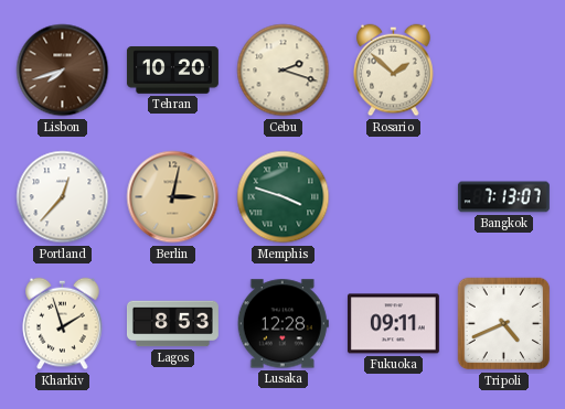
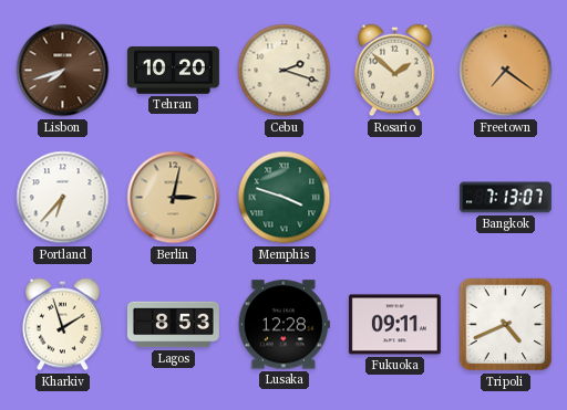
Freetown: none -> 7:21 (506, 71)
Portland: 12:37 -> 6:37 (63, 198)
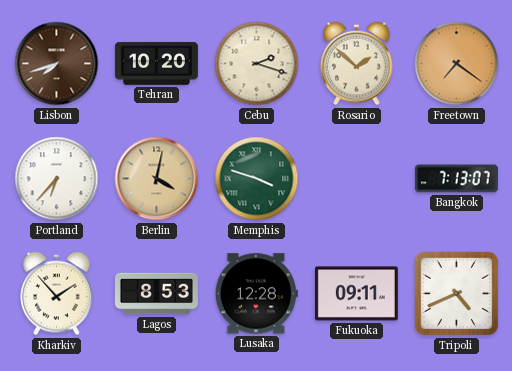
Berlin: 3:02 -> 4:02 (157, 179)
Kharkiv: 1:57 -> 1:53 (57, 294)
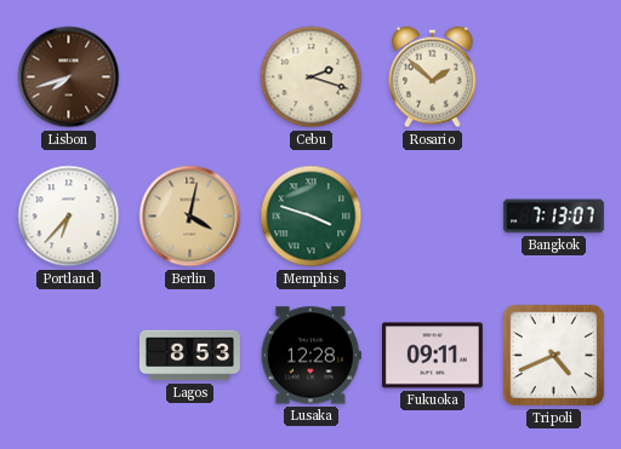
Tehran: 10:20 -> none (156, 64)
Freetown: 7:21 -> none (457, 64)
Kharkiv: 1:53 -> none (57, 294)
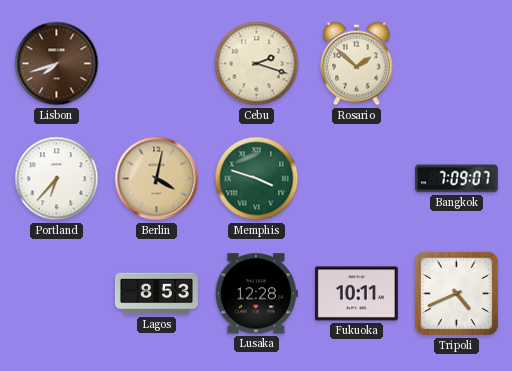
Bangkok: 7:13 -> 7:09 (456, 179)
Fukuoka: 09:11 -> 10:11 (356, 294)
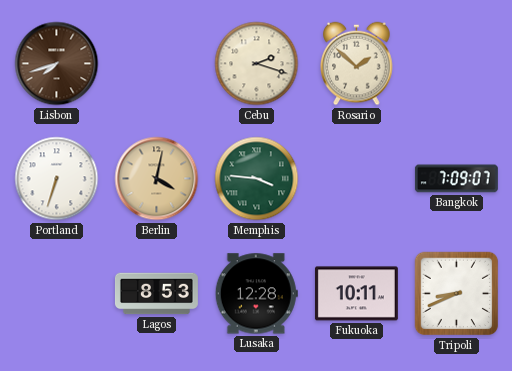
Portland: 6:37 -> 6:33 (57, 179)
Memphis: 3:48 -> 3:46 (257, 179)
Tripoli: 4:41 -> 8:41 (457, 294)
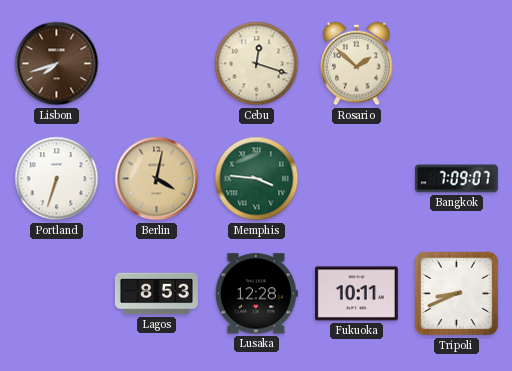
Cebu: 2:18 -> 12:18 (257, 64)
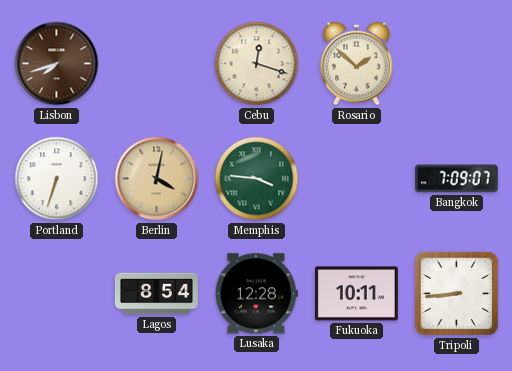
Lagos: 8:53 -> 8:54 (156, 294)
Tripoli: 8:41 -> 8:44 (457, 294)
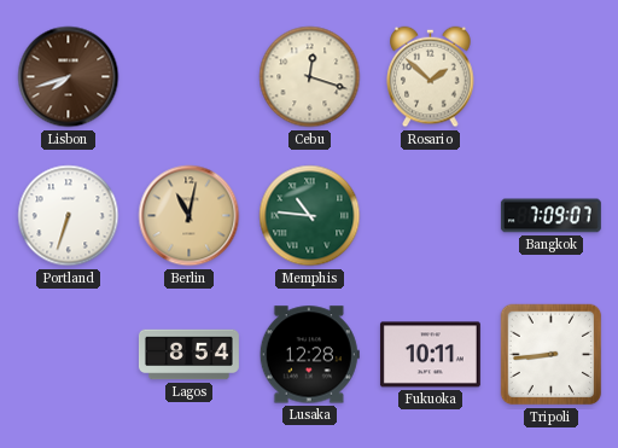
Berlin: 4:02 -> 11:02 (190, 216)
Memphis: 3:46 -> 10:46 (310, 216)
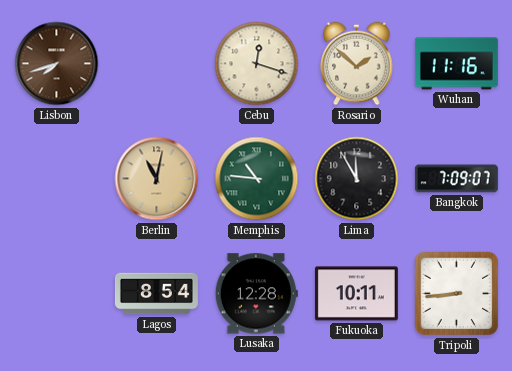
Wuhan: none -> 11:16 (456, 64)
Portland: 6:33 -> none (69, 216)
Lima: none -> 11:55 (357, 179)
